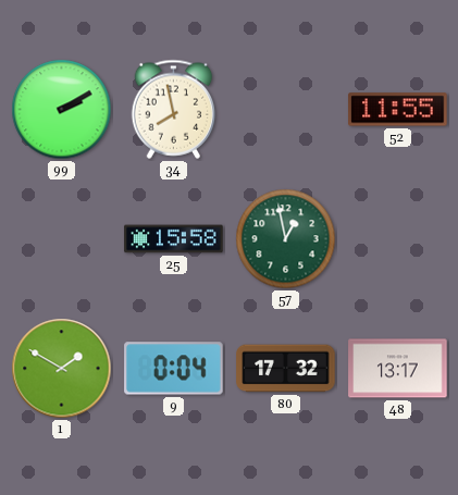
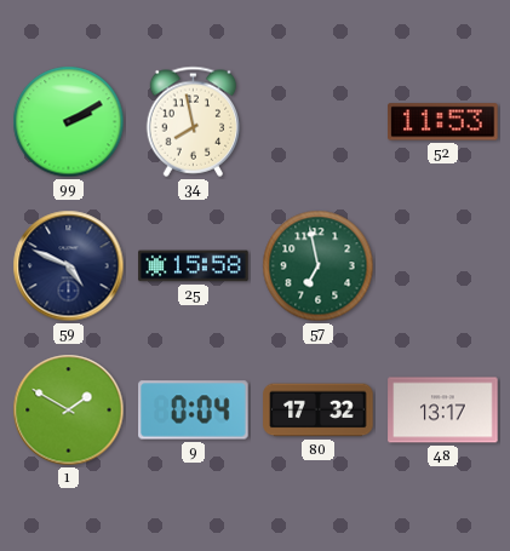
52: 11:55 -> 11:53 (443, 122)
59: none -> 4:49 (69, 266)
57: 12:58 -> 6:58 (319, 266)
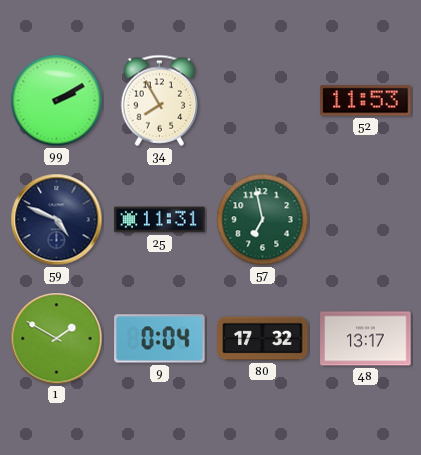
34: 7:58 -> 7:55 (160, 100)
25: 15:58 -> 11:31 (160, 220)
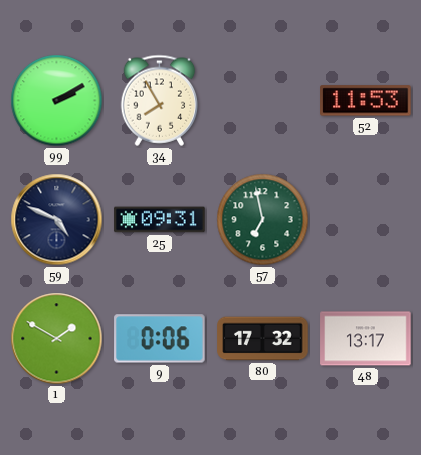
25: 11:31 -> 09:31 (160, 220)
9: 0:04 -> 0:06 (160, 339)
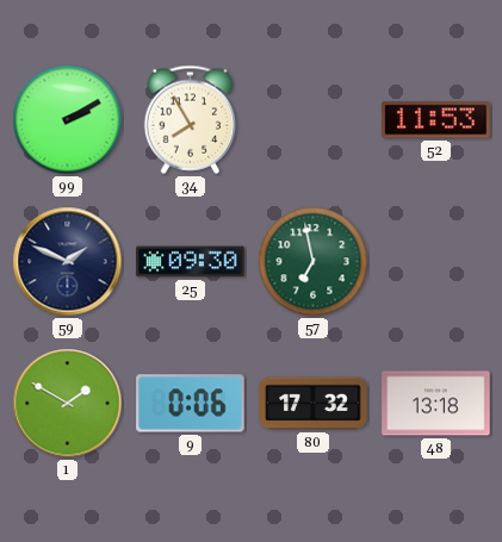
59: 4:49 -> 1:49 (68, 262)
25: 09:31 -> 09:30 (191, 262)
48: 13:17 -> 13:18 (436, 404)
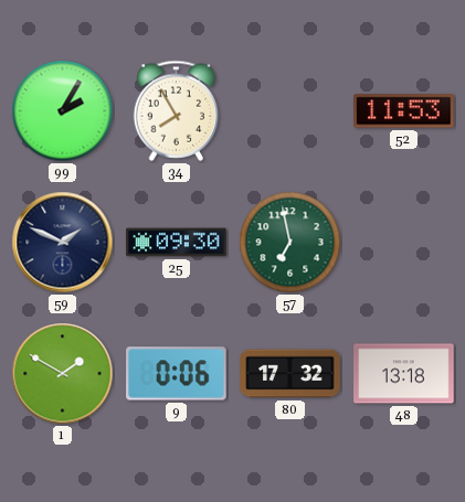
99: 2:10 -> 2:05 (63, 111)
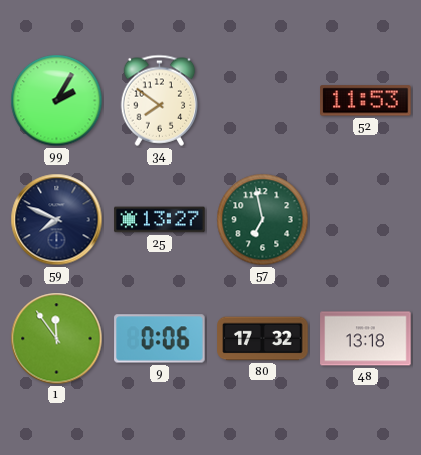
34: 7:55 -> 7:51 (160, 100)
59: 1:49 -> 7:49 (57, 220)
25: 09:30 -> 13:27 (160, 220)
1: 1:50 -> 11:54 (57, 339)
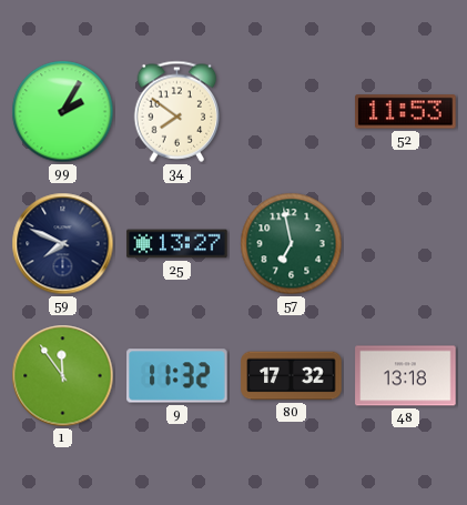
9: 0:06 -> 11:32 (177, 376)
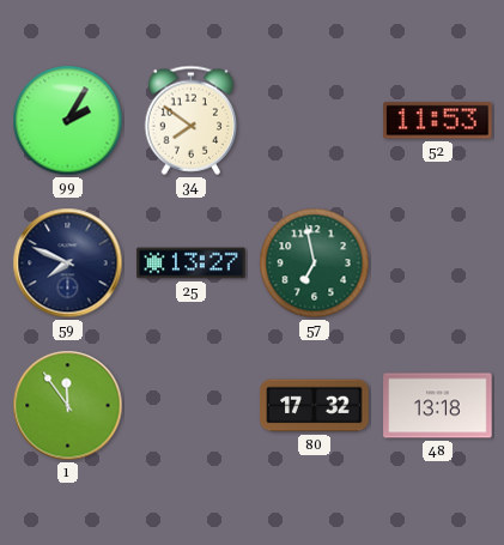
9: 11:32 -> none (177, 376)
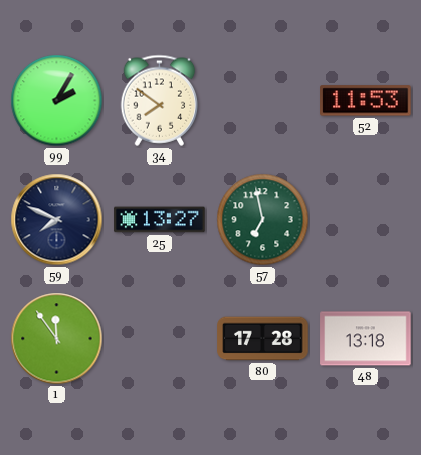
80: 17:32 -> 17:28 (263, 339)
